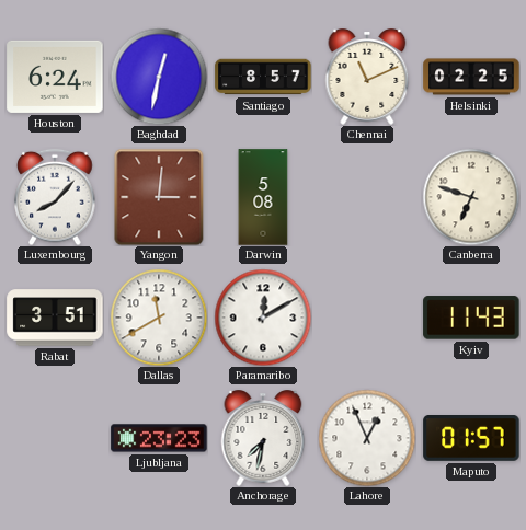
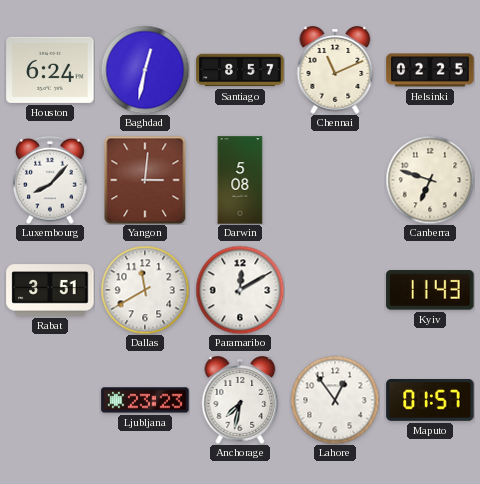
Lahore: 12:56 -> 12:54 (335, 400)
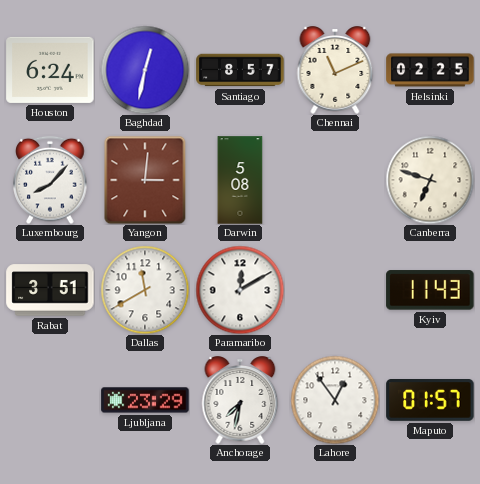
Ljubljana: 23:23 -> 23:29 (145, 400)
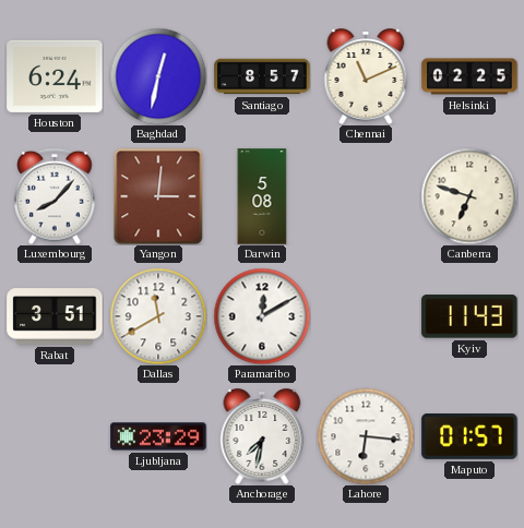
Lahore: 12:54 -> 6:16 (366, 436)
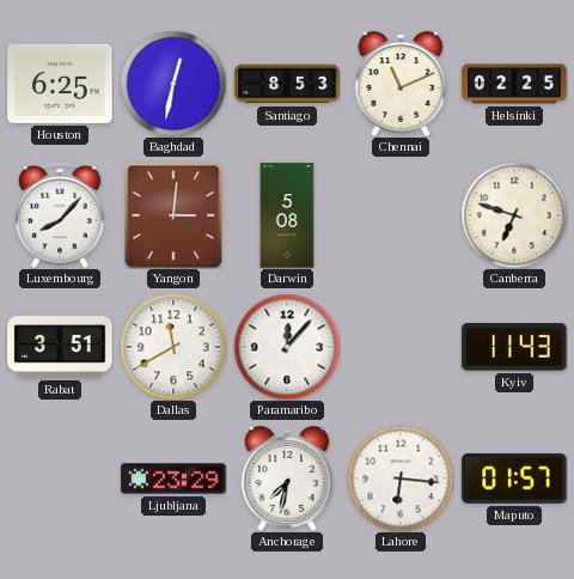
Houston: 6:24 -> 6:25 (60, 84)
Santiago: 8:57 -> 8:53 (287, 84)
Paramaribo: 12:10 -> 12:07 (287, 347)
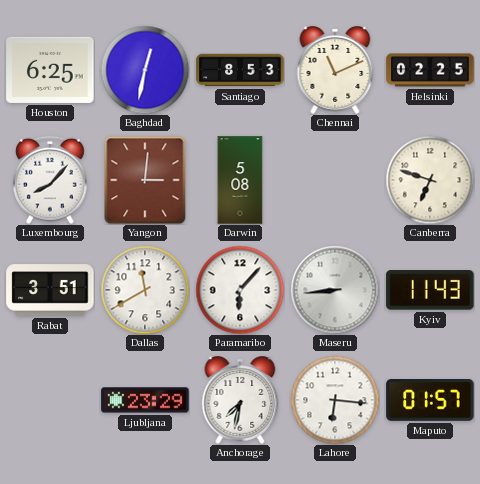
Paramaribo: 12:07 -> 6:07 (240, 290)
Maseru: none -> 8:44 (335, 290)
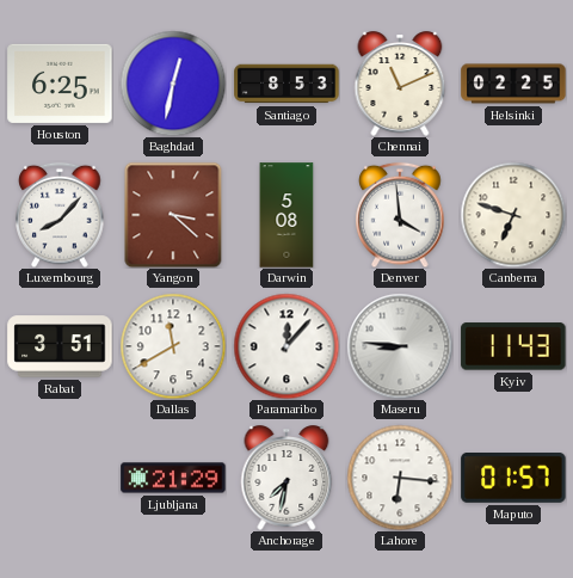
Yangon: 3:01 -> 3:22 (173, 215)
Denver: none -> 3:59 (400, 215)
Paramaribo: 6:07 -> 12:07 (286, 346)
Maseru: 8:44 -> 8:46 (400, 346)
Ljubljana: 23:29 -> 21:29 (173, 478)
